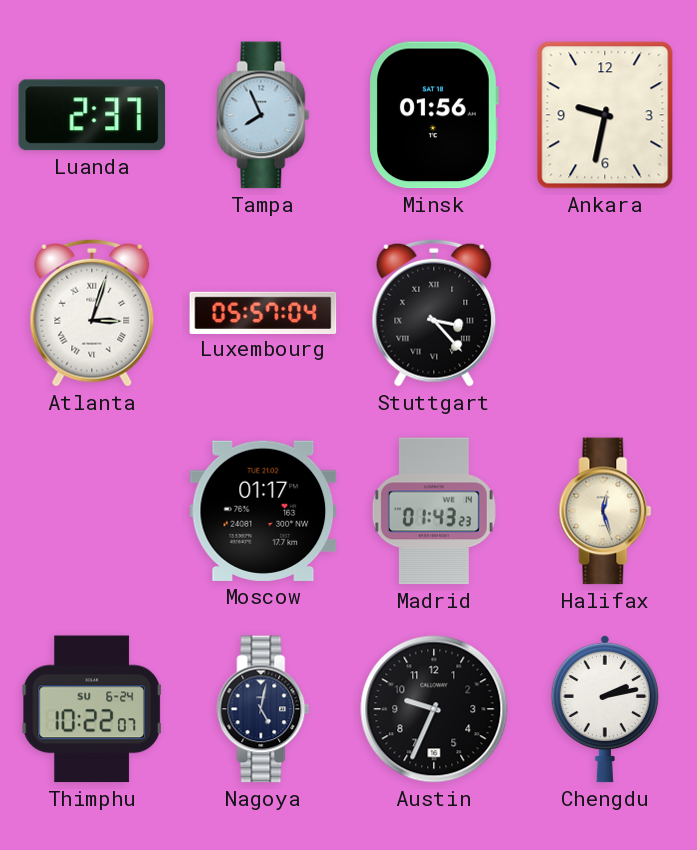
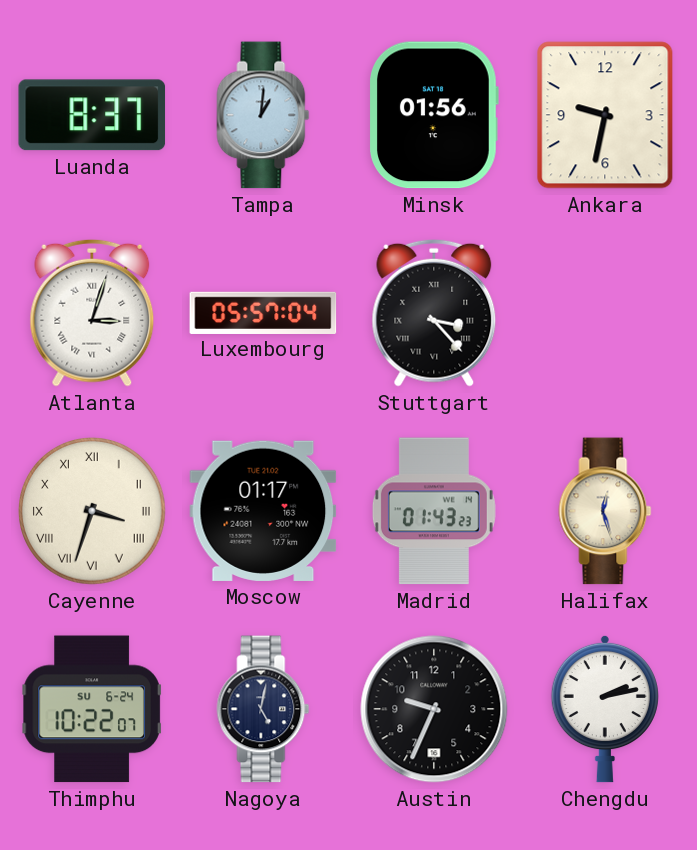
Luanda: 2:37 -> 8:37 (92, 115)
Tampa: 7:56 -> 1:01 (263, 115)
Cayenne: none -> 3:33 (92, 511)
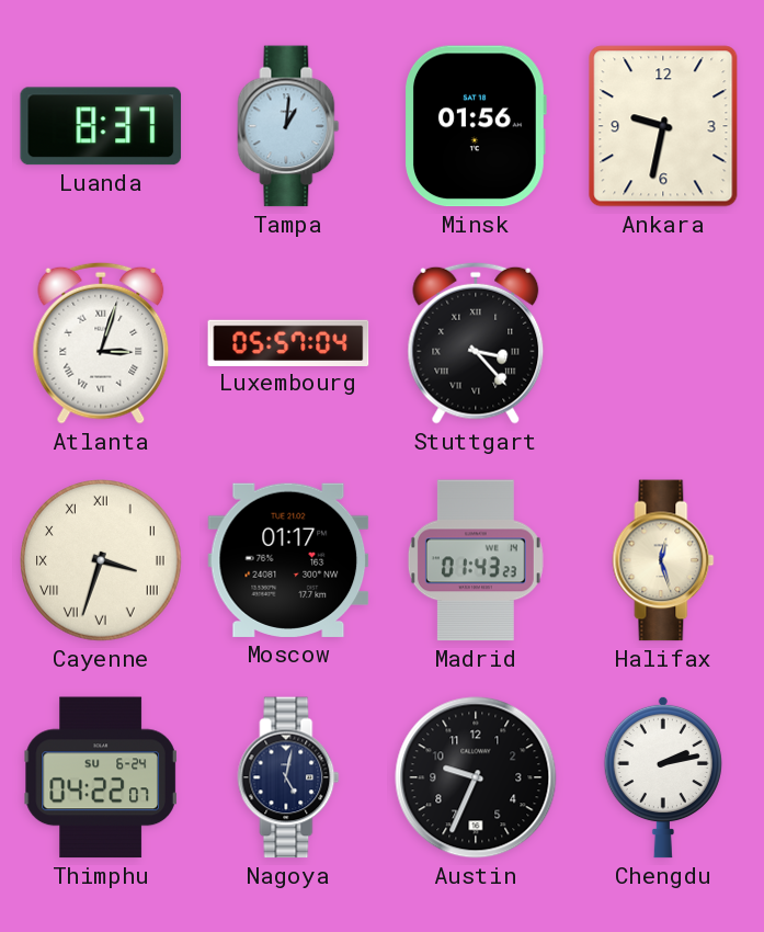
Thimphu: 10:22 -> 04:22 (101, 777)
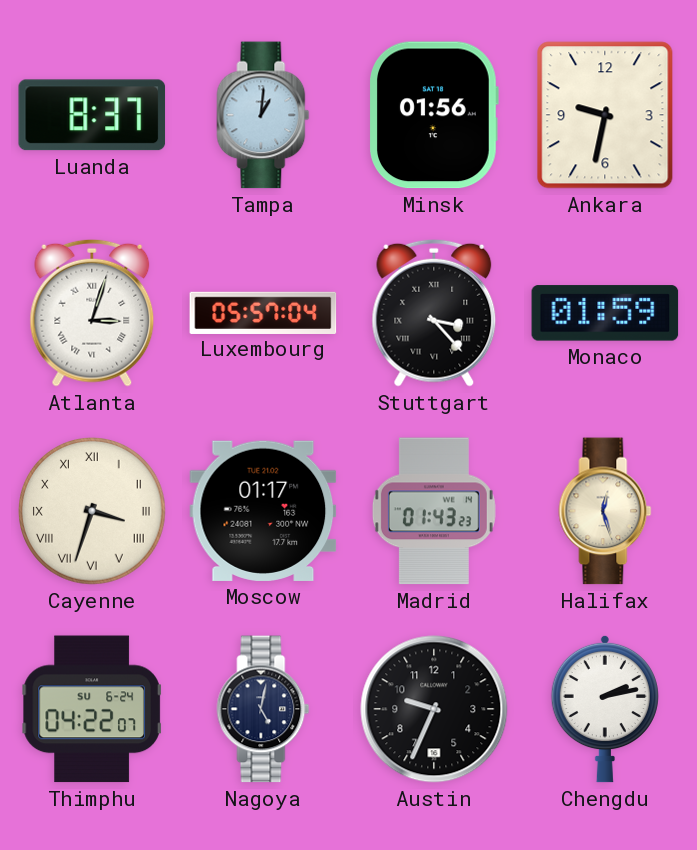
Monaco: none -> 01:59 (605, 313)
